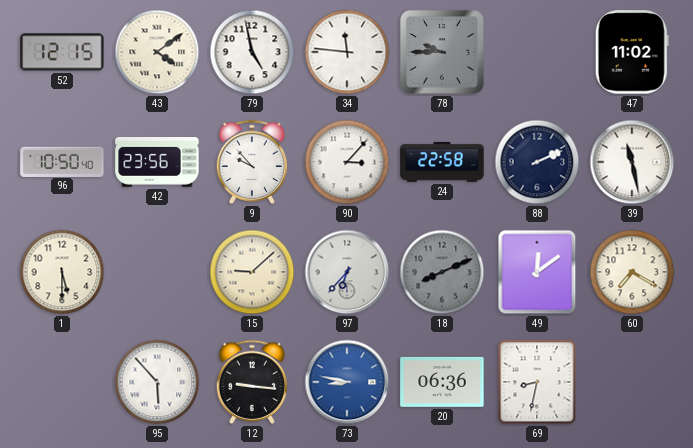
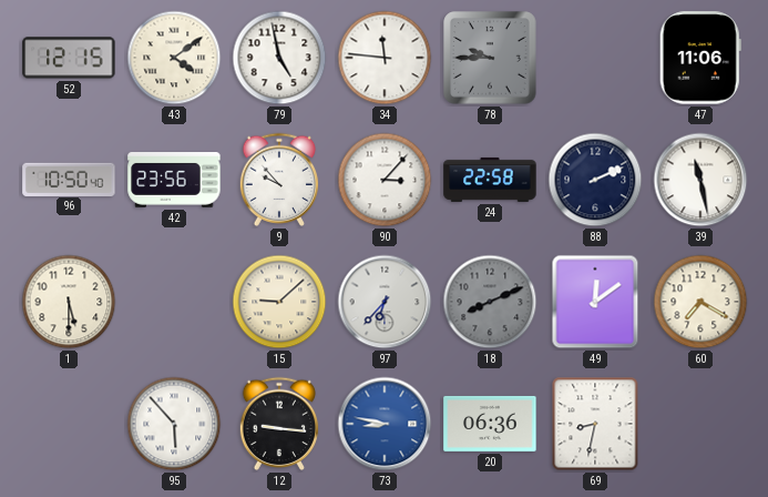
47: 11:02 -> 11:06 (700, 58)
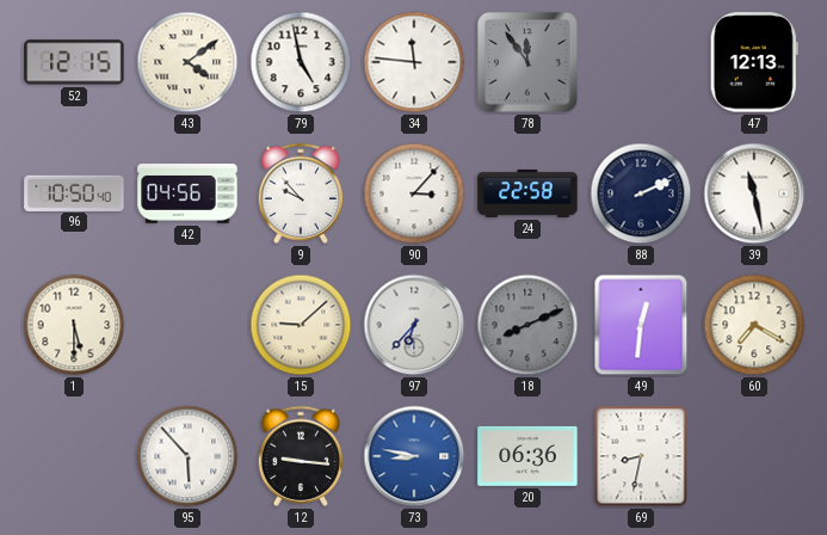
78: 9:45 -> 11:54 (527, 62)
47: 11:06 -> 12:13 (754, 62)
42: 23:56 -> 04:56 (187, 195)
49: 12:09 -> 12:31 (641, 325)
